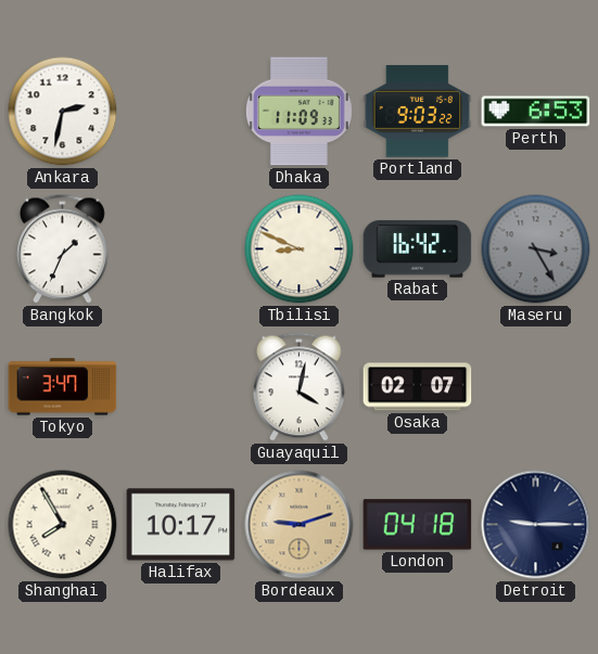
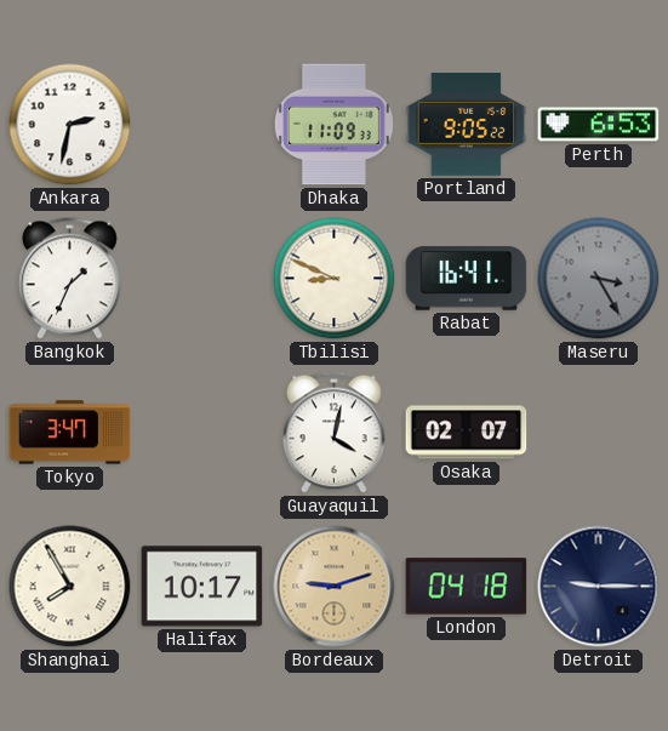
Portland: 9:03 -> 9:05 (467, 125)
Rabat: 16:42 -> 16:41 (467, 279)
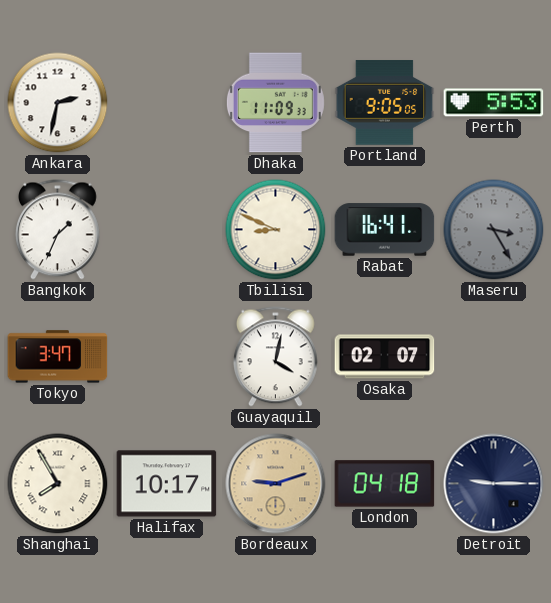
Portland: 9:05:22 -> 9:05:05 (385, 103)
Perth: 6:53 -> 5:53 (494, 103)
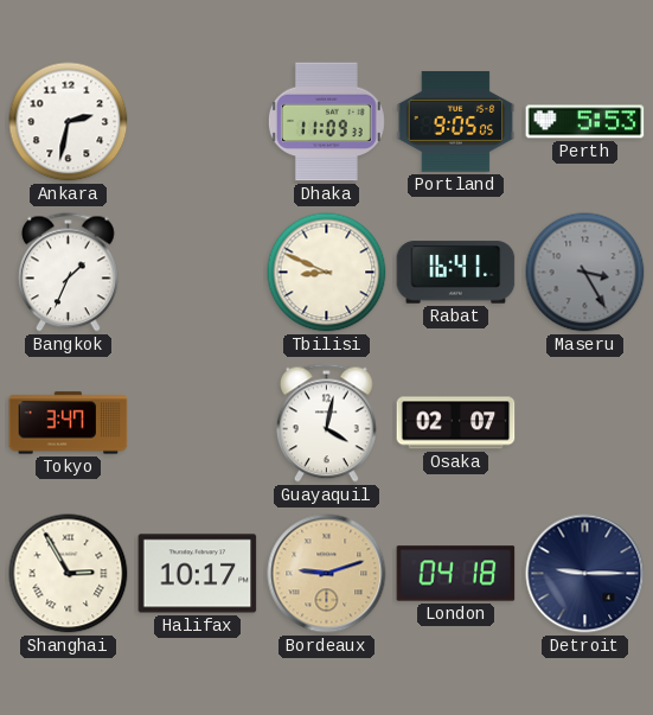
Shanghai: 7:55 -> 2:55 (69, 574)
